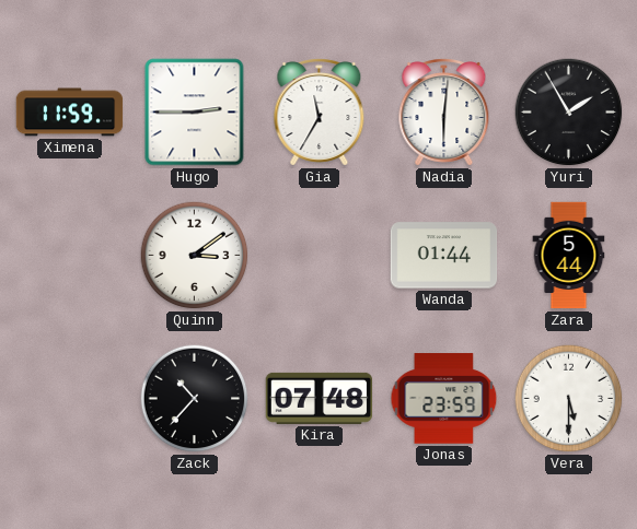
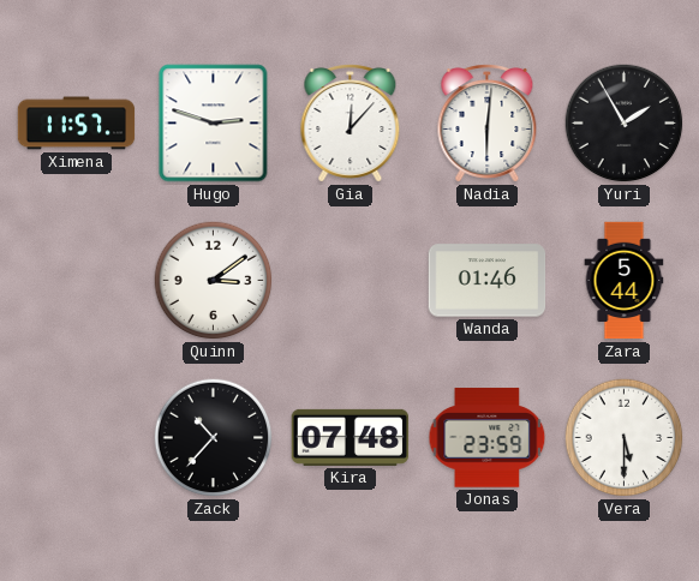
Ximena: 11:59 -> 11:57 (77, 124)
Hugo: 2:45 -> 2:48 (214, 124)
Gia: 11:35 -> 12:07 (351, 124)
Wanda: 01:44 -> 01:46 (488, 281)
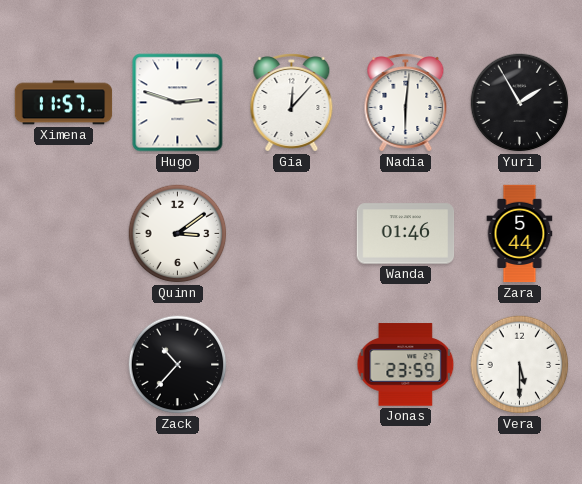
Kira: 07:48 -> none (351, 437)
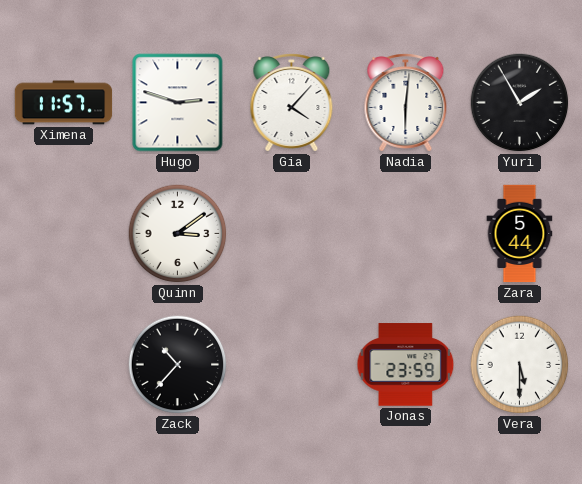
Gia: 12:07 -> 4:07 (292, 103)
Wanda: 01:46 -> none (406, 234)
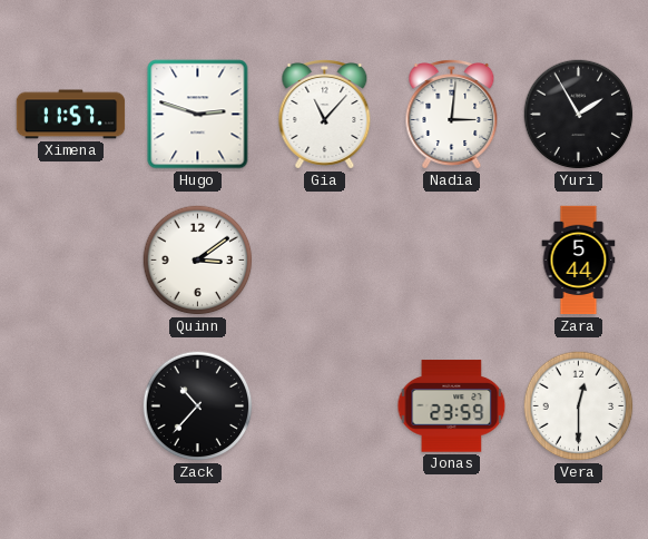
Gia: 4:07 -> 11:07 (325, 115)
Nadia: 6:01 -> 3:01 (452, 115)
Vera: 5:30 -> 12:30 (579, 406)
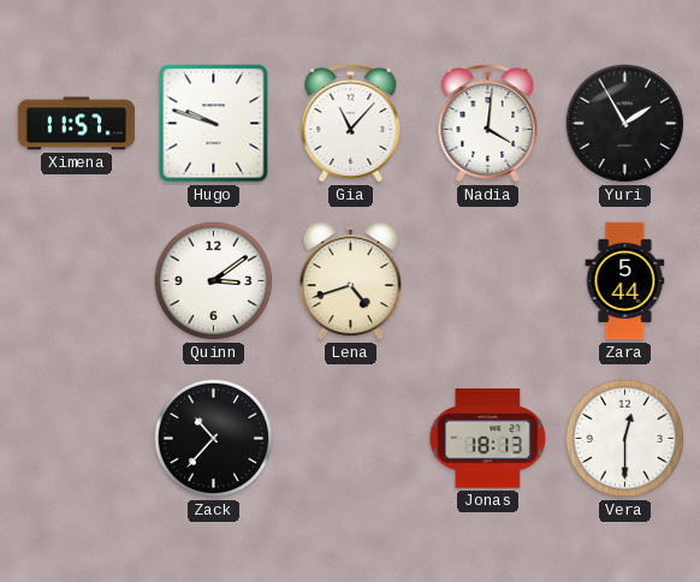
Hugo: 2:48 -> 9:48 (214, 124)
Nadia: 3:01 -> 4:01 (488, 124)
Lena: none -> 4:42 (350, 280)
Jonas: 23:59 -> 18:13 (488, 439)
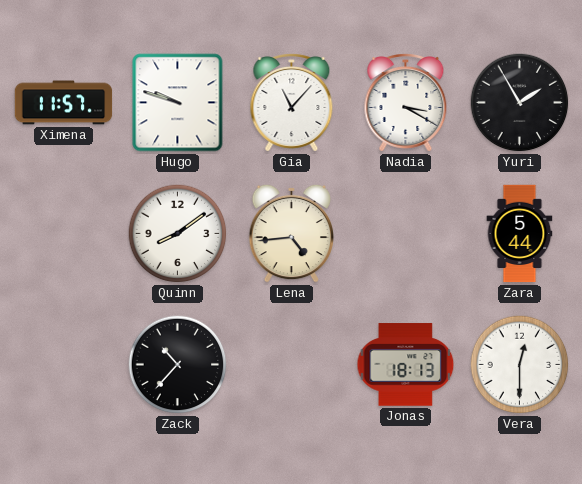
Nadia: 4:01 -> 3:20 (406, 103)
Quinn: 3:09 -> 8:09 (178, 234)
Lena: 4:42 -> 4:44 (291, 233)
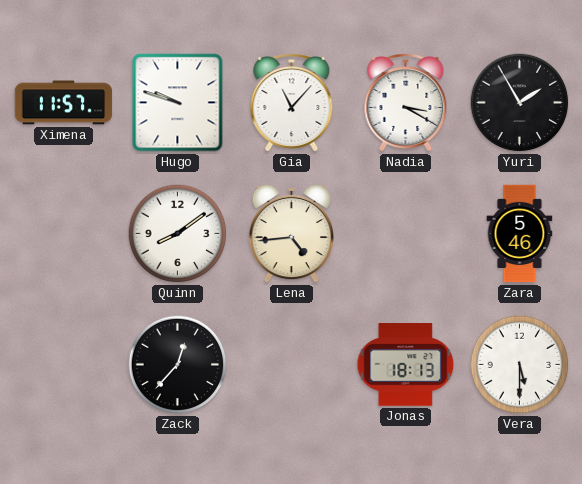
Zara: 5:44 -> 5:46 (520, 234)
Zack: 10:37 -> 12:37 (178, 365)
Vera: 12:30 -> 5:30 (520, 365)
